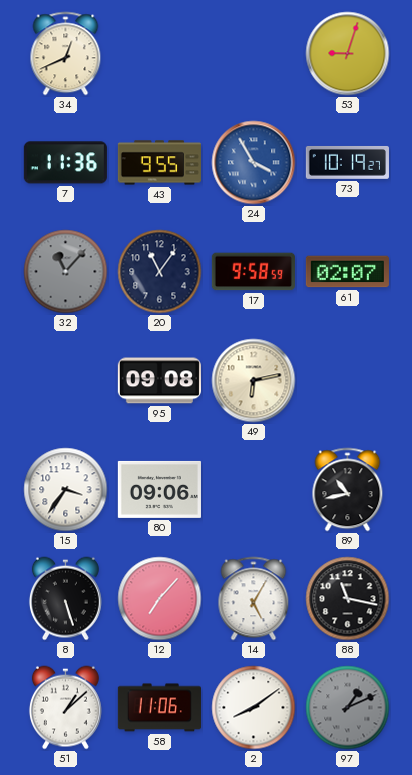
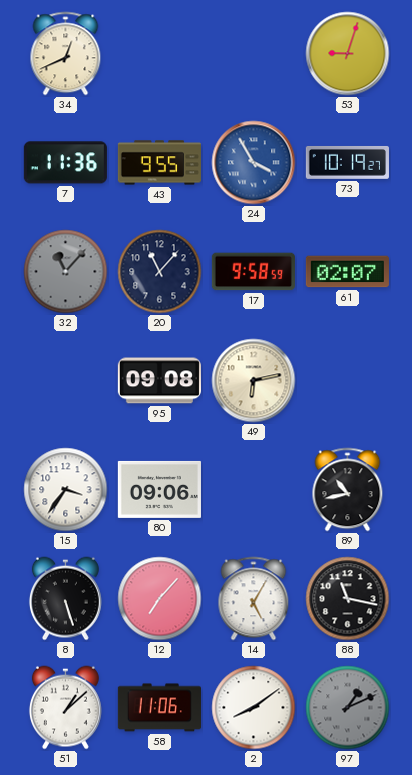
20: 11:06 -> 11:07 (160, 272)
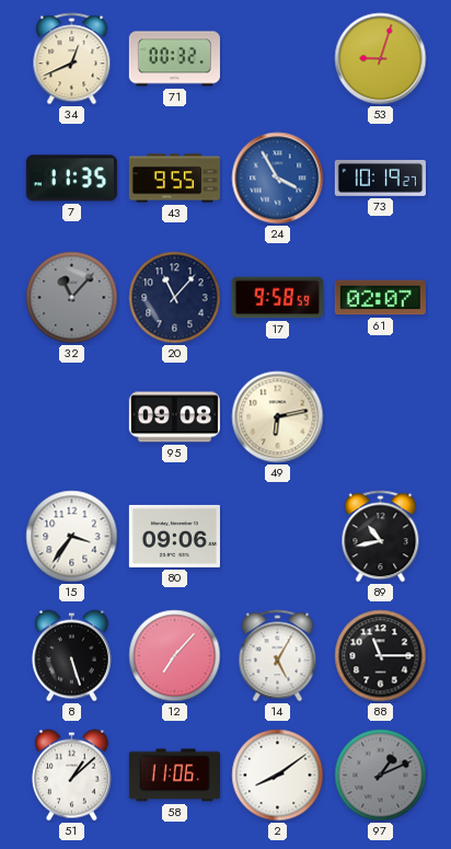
71: none -> 00:32 (174, 59)
7: 11:36 -> 11:35 (71, 179)
88: 11:17 -> 11:15 (381, 656)
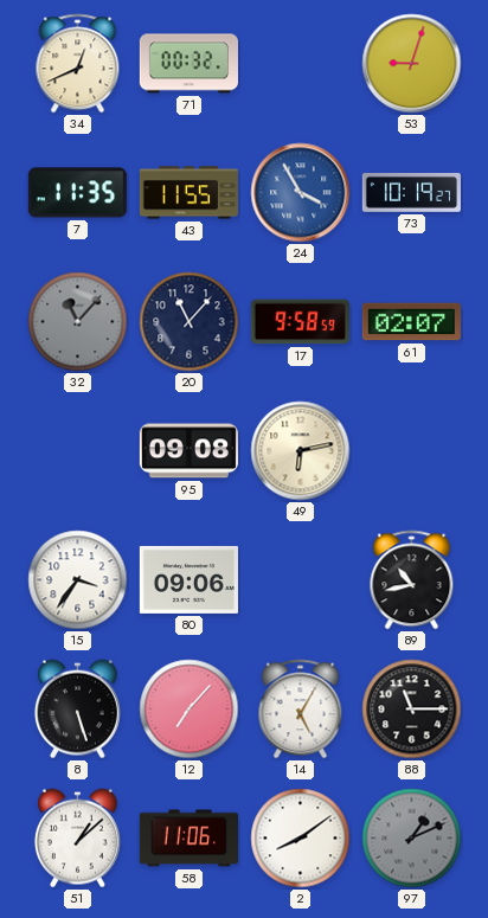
43: 9:55 -> 11:55 (188, 193)
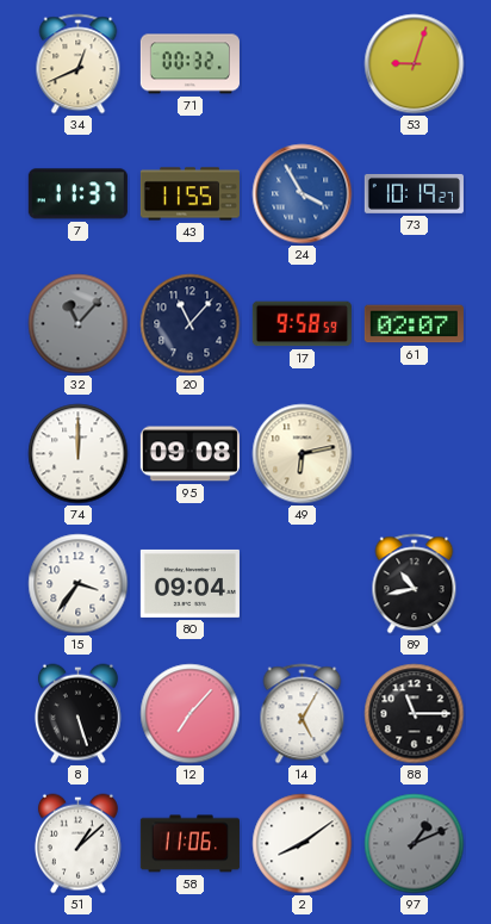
7: 11:35 -> 11:37 (77, 194)
74: none -> 12:00 (79, 454)
80: 09:06 -> 09:04 (189, 583)
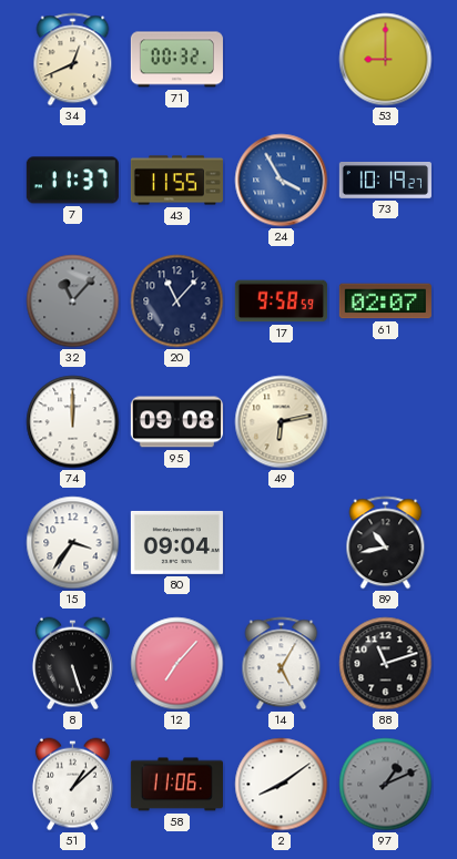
53: 9:03 -> 9:00 (386, 60)
88: 11:15 -> 11:12 (386, 664)
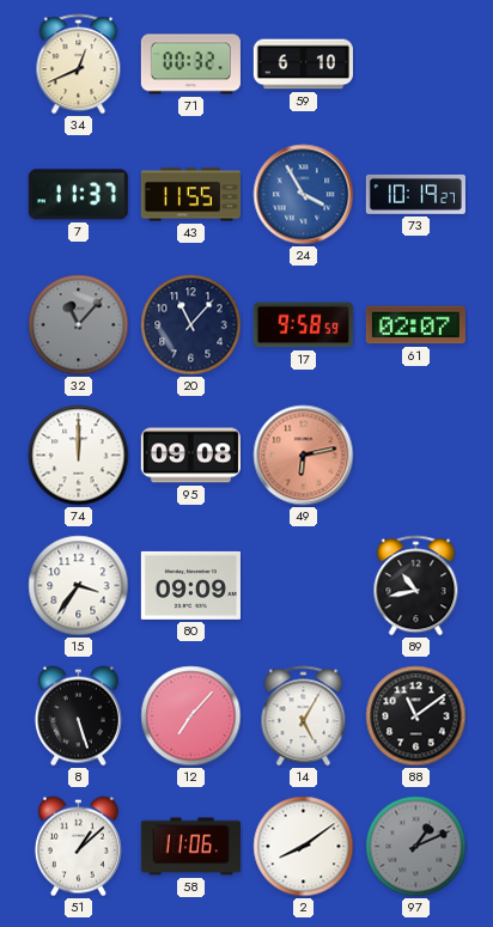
59: none -> 6:10 (303, 65)
53: 9:00 -> none (386, 60)
49 dial: cream -> salmon (304, 456)
80: 09:04 -> 09:09 (190, 585)
88: 11:12 -> 11:09 (416, 716)
